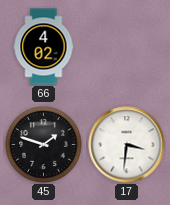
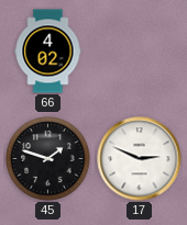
17: 3:31 -> 2:49 (140, 159)
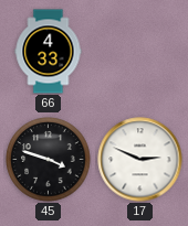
66: 4:02 -> 4:33 (49, 52)
45: 1:48 -> 3:48 (49, 160)
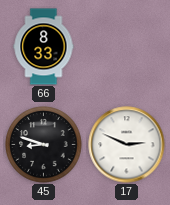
66: 4:33 -> 8:33 (44, 47)
45: 3:48 -> 8:48 (44, 145)
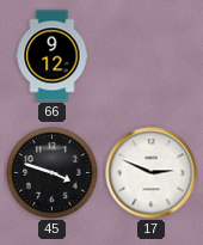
66: 8:33 -> 9:12 (53, 56)
45: 8:48 -> 3:48 (53, 173)
